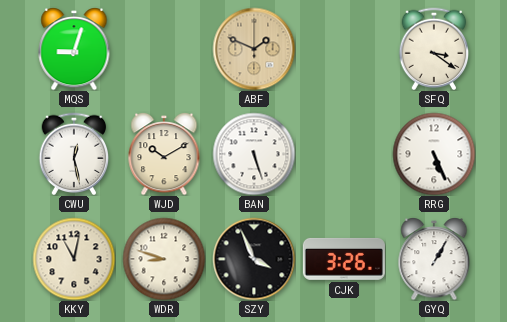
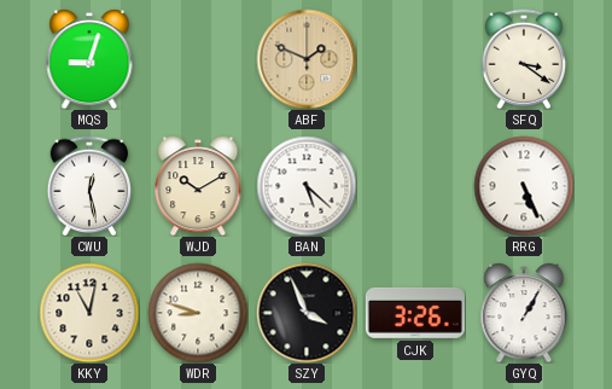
BAN: 5:27 -> 5:22 (307, 186)
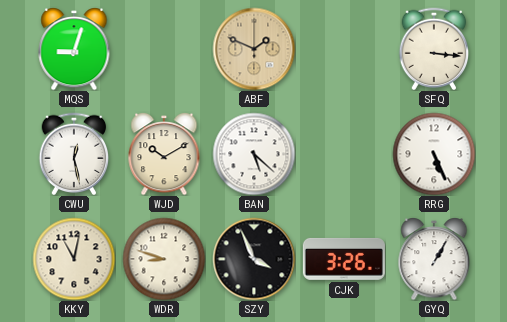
SFQ: 3:21 -> 3:16 (434, 49)
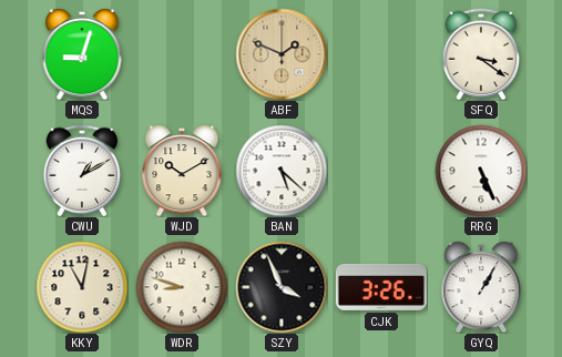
SFQ: 3:16 -> 3:21 (481, 54)
CWU: 12:28 -> 1:10 (82, 171)
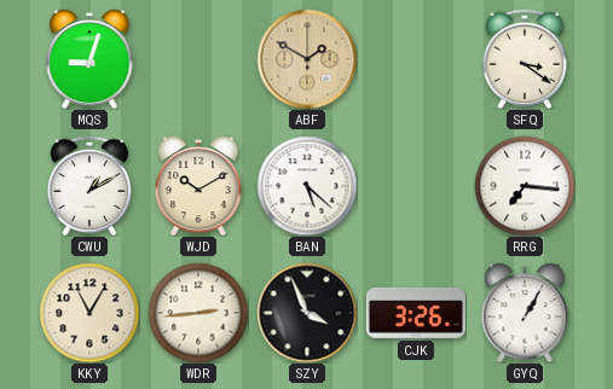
ABF: 1:49 -> 1:50 (307, 59)
RRG: 5:26 -> 7:16 (525, 186)
KKY: 11:02 -> 11:05 (89, 313)
WDR: 8:48 -> 2:44 (198, 313)
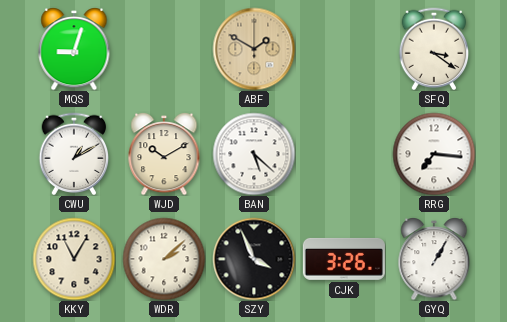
WDR: 2:44 -> 2:08 (164, 259)
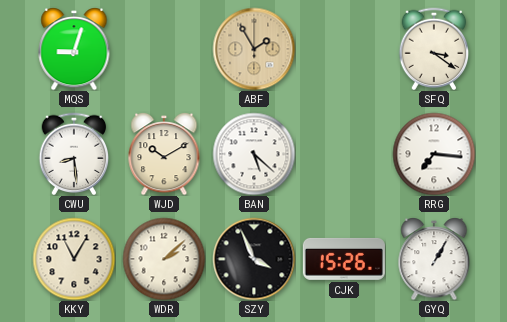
ABF: 1:50 -> 1:55 (254, 49)
CWU: 1:10 -> 8:29 (74, 154)
CJK: 3:26 -> 15:26 (344, 259)
